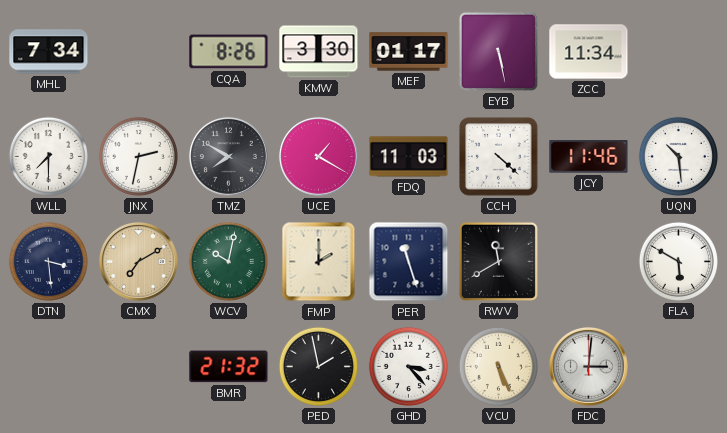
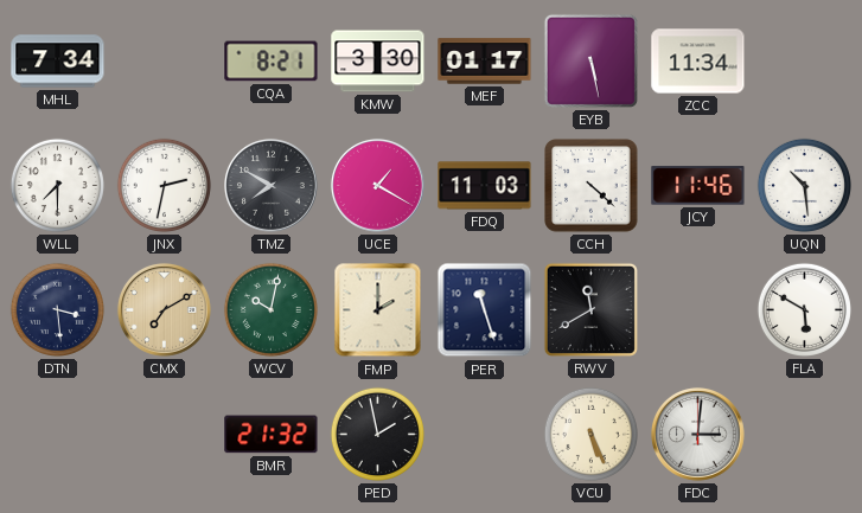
CQA: 8:26 -> 8:21 (272, 62)
GHD: 3:23 -> none (408, 366)
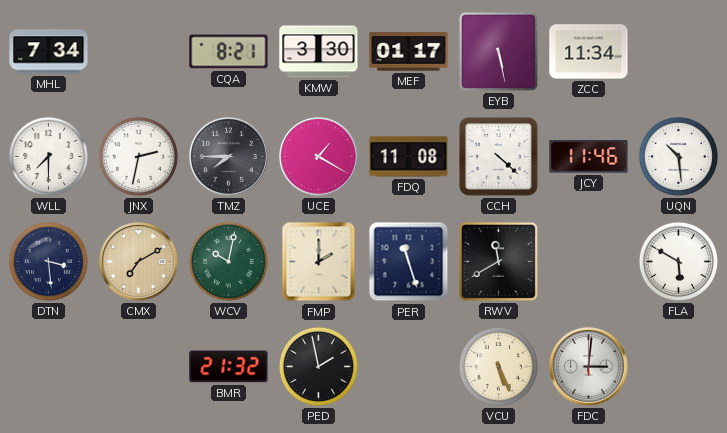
TMZ: 7:50 -> 7:45 (229, 157)
FDQ: 11:03 -> 11:08 (409, 157)
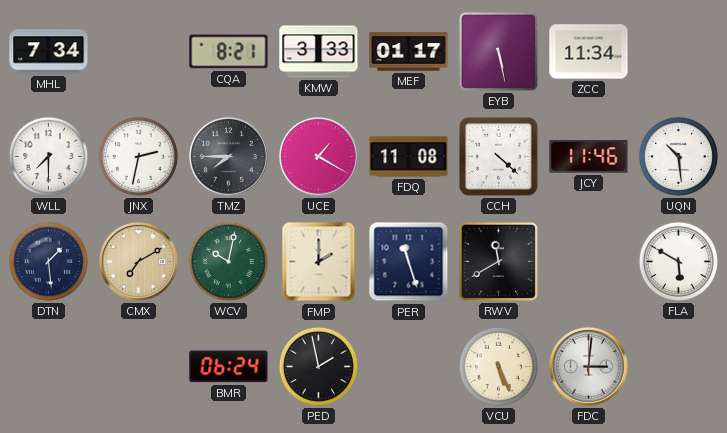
KMW: 3:30 -> 3:33 (319, 52)
DTN: 3:29 -> 1:29 (48, 261)
BMR: 21:32 -> 06:24 (229, 367)
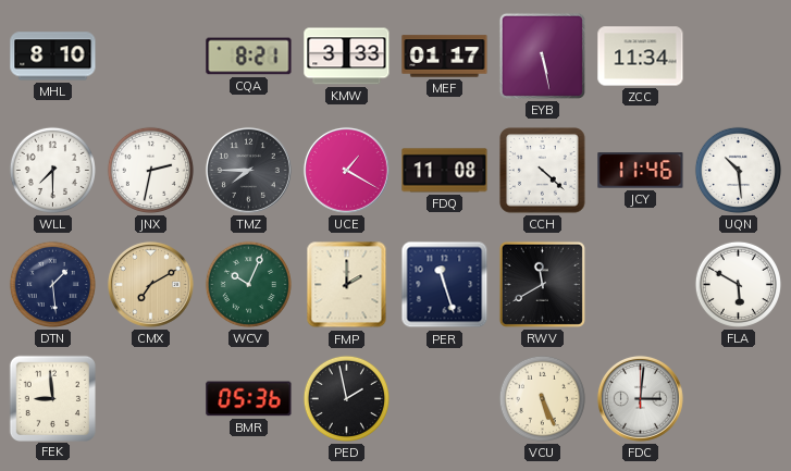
MHL: 7:34 -> 8:10 (53, 57)
WCV: 10:02 -> 10:04 (248, 284)
FEK: none -> 8:59 (52, 398)
BMR: 06:24 -> 05:36 (249, 399)
